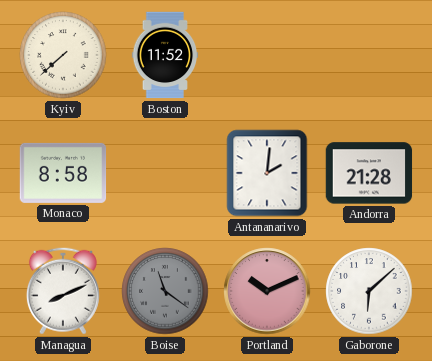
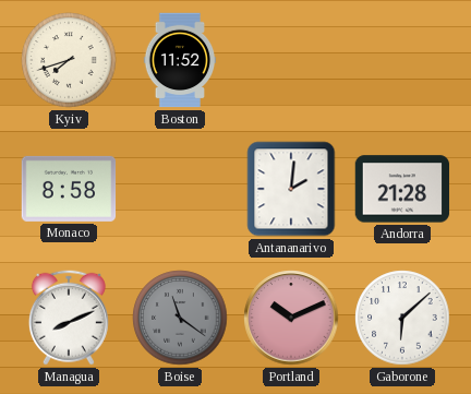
Kyiv: 7:38 -> 7:42 (69, 60)
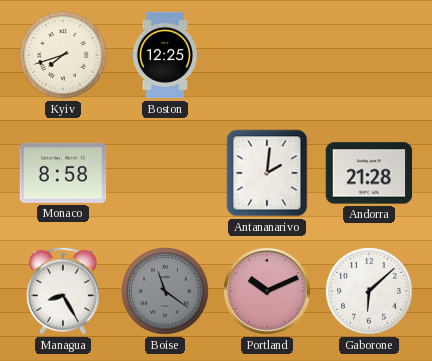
Boston: 11:52 -> 12:25 (165, 55)
Managua: 8:11 -> 8:25 (63, 291)
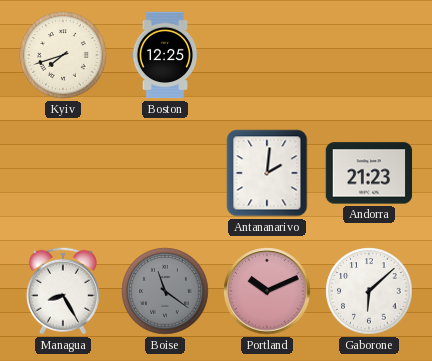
Monaco: 8:58 -> none (63, 173)
Andorra: 21:28 -> 21:23 (369, 173)
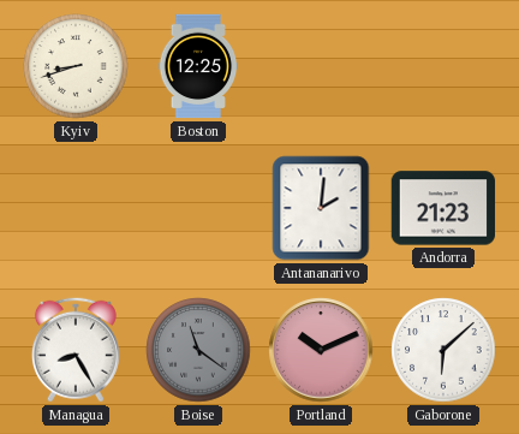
Kyiv: 7:42 -> 8:42 (76, 66)
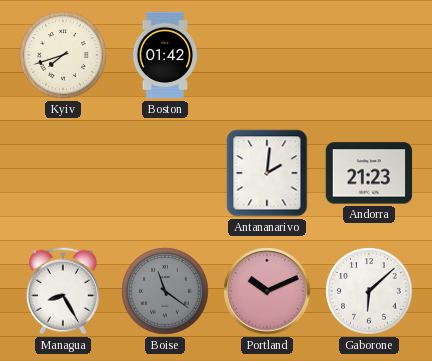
Kyiv: 8:42 -> 7:42 (63, 55)
Boston: 12:25 -> 01:42 (165, 55)
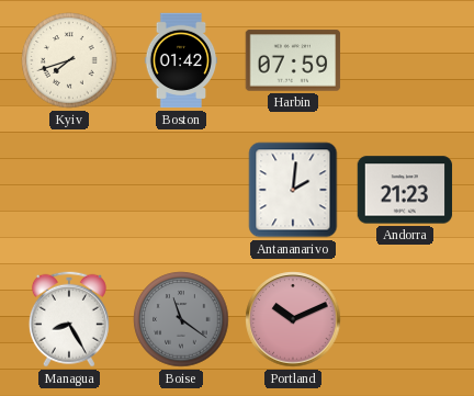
Harbin: none -> 07:59 (293, 60)
Gaborone: 6:08 -> none (369, 291)
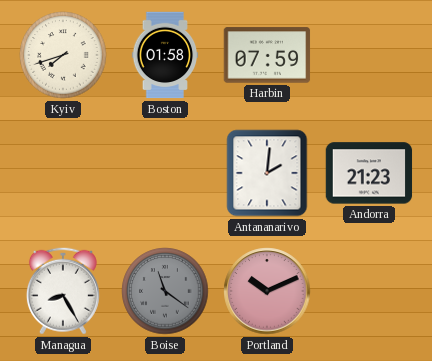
Boston: 01:42 -> 01:58 (165, 55)
